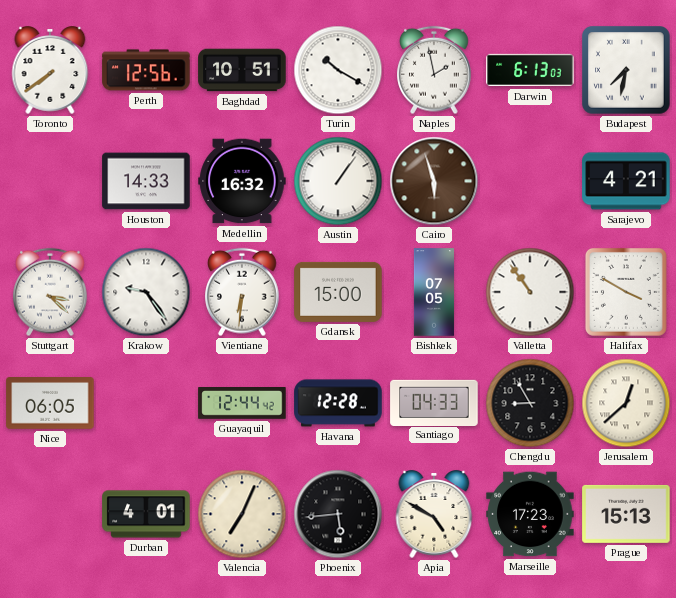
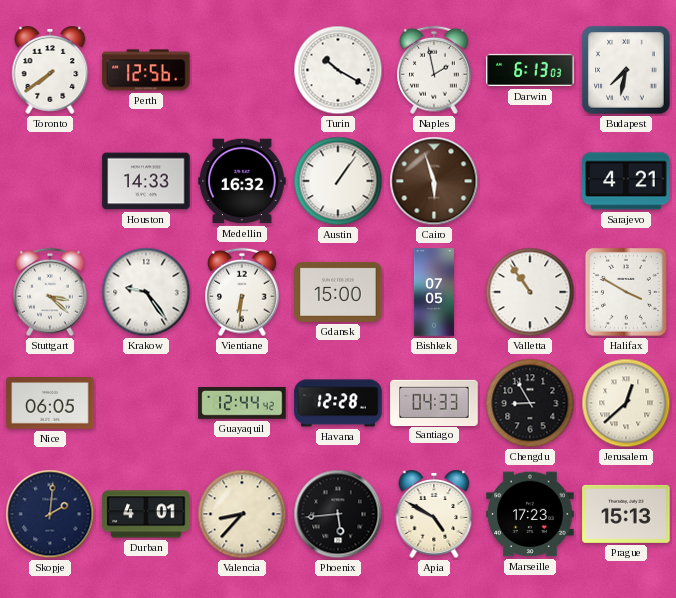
Baghdad: 10:51 -> none (242, 70)
Skopje: none -> 2:01 (50, 514)
Valencia: 7:04 -> 8:37 (242, 514)
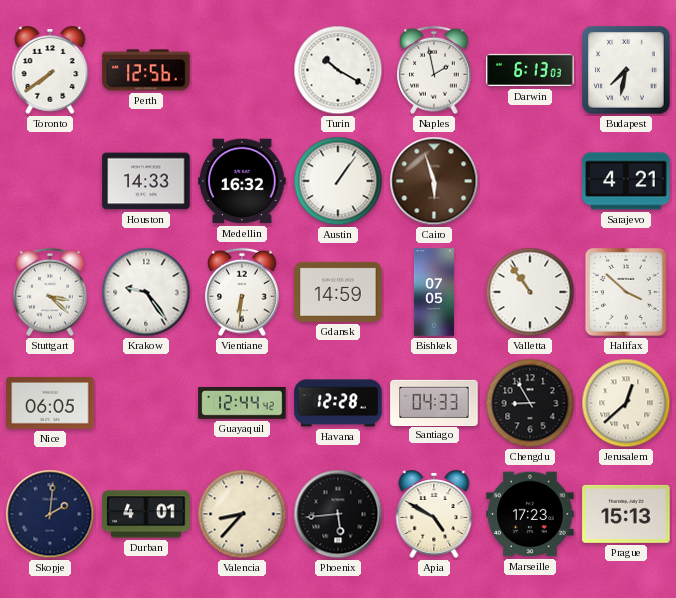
Gdansk: 15:00 -> 14:59 (338, 292)
Halifax: 3:50 -> 3:52 (626, 292)
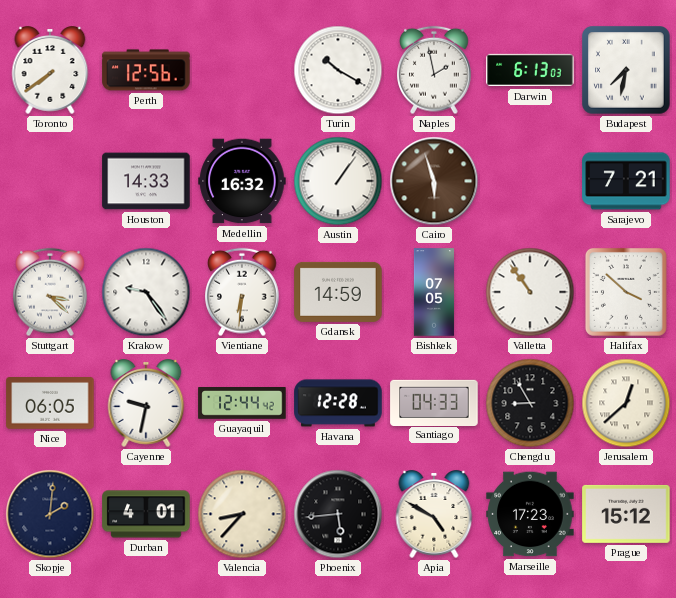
Sarajevo: 4:21 -> 7:21 (626, 181)
Cayenne: none -> 9:32 (146, 404)
Prague: 15:13 -> 15:12 (626, 514)
